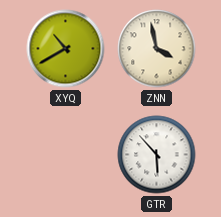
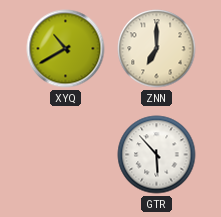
ZNN: 3:58 -> 7:00 (157, 49)
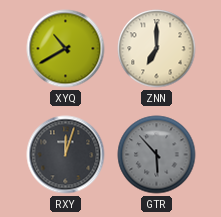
RXY: none -> 12:03 (66, 155)
GTR dial: white -> grey (157, 155)
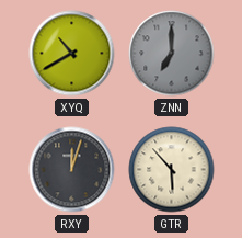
ZNN dial: cream -> grey (172, 54)
GTR dial: grey -> cream (172, 170)
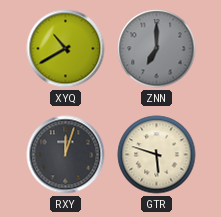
GTR: 5:53 -> 5:48 (157, 155)
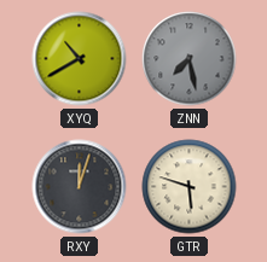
ZNN: 7:00 -> 7:28 (190, 59)
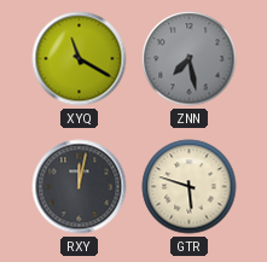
XYQ: 10:40 -> 11:20 (80, 59)
RXY: 12:03 -> 12:02 (80, 187)
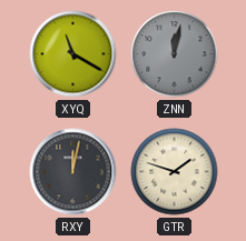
ZNN: 7:28 -> 12:02 (175, 54)
GTR: 5:48 -> 1:48 (175, 172)
